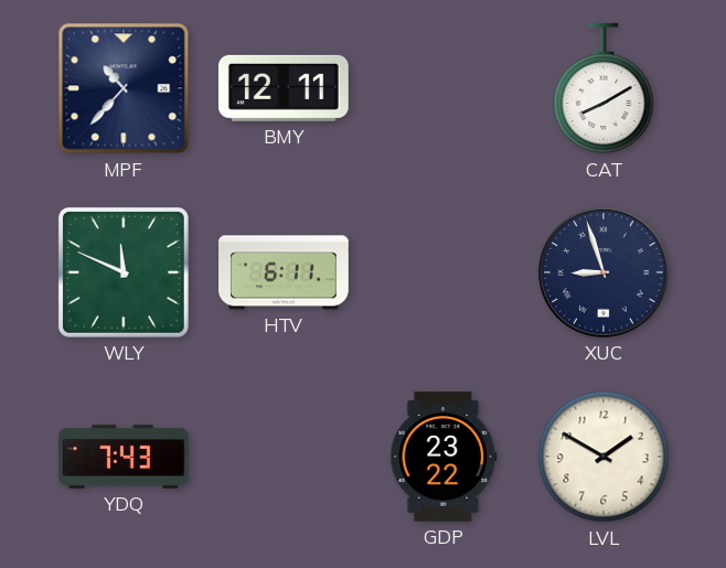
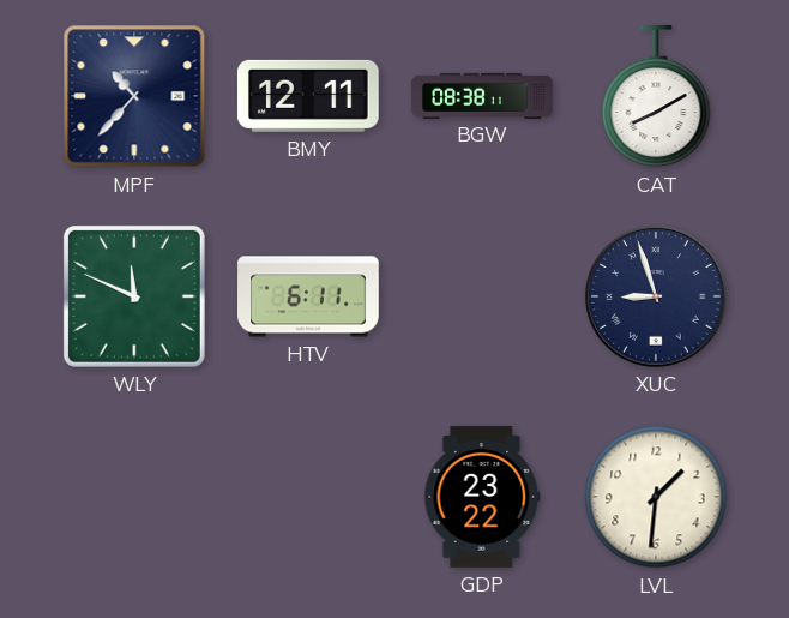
BGW: none -> 08:38 (482, 95)
YDQ: 7:43 -> none (125, 457)
LVL: 1:50 -> 1:31 (656, 497)
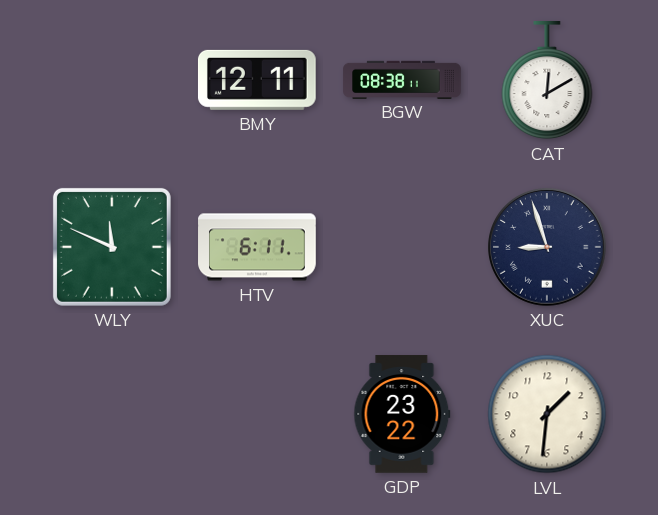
MPF: 10:37 -> none (134, 96)
CAT: 8:10 -> 12:10 (547, 81)
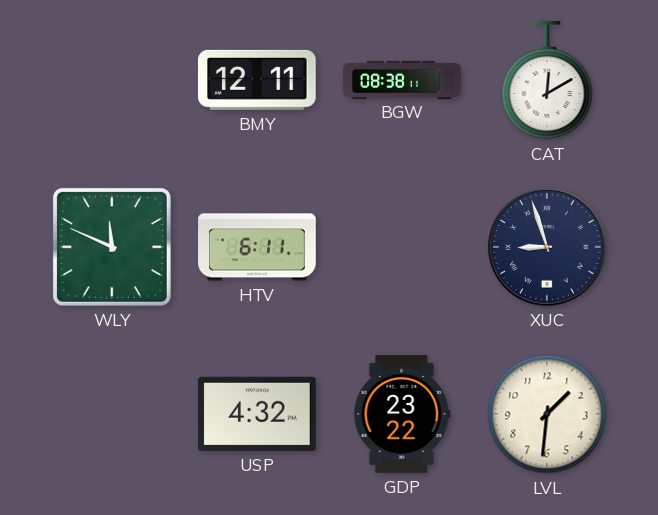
USP: none -> 4:32 (258, 414)
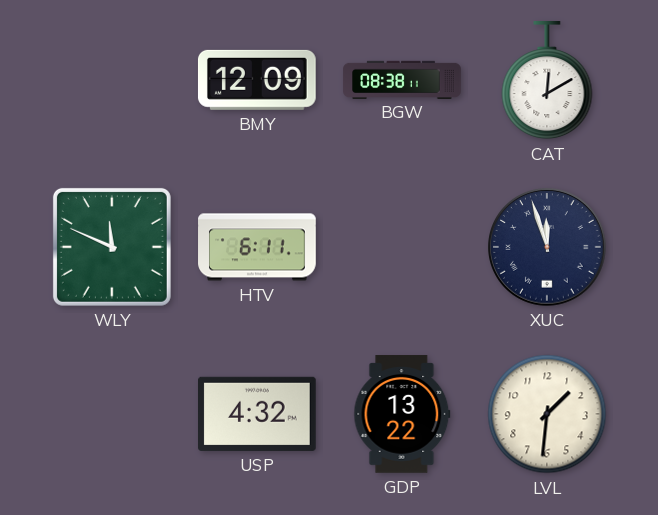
BMY: 12:11 -> 12:09 (257, 80)
XUC: 8:57 -> 11:57 (548, 248)
GDP: 23:22 -> 13:22 (402, 414)
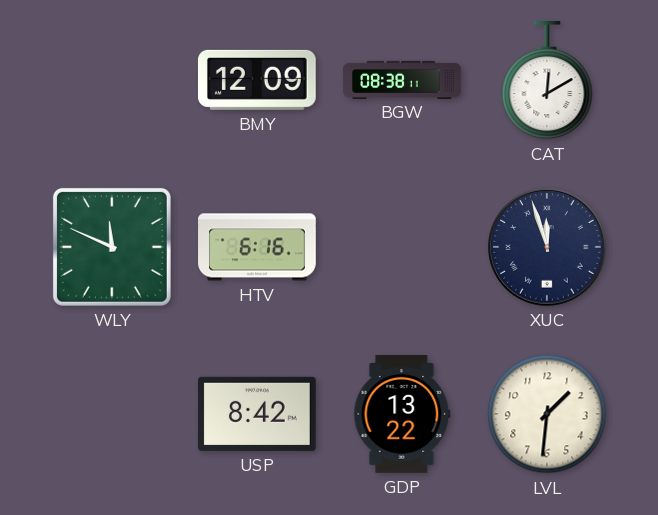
HTV: 6:11 -> 6:16 (257, 247)
USP: 4:32 -> 8:42 (258, 414)
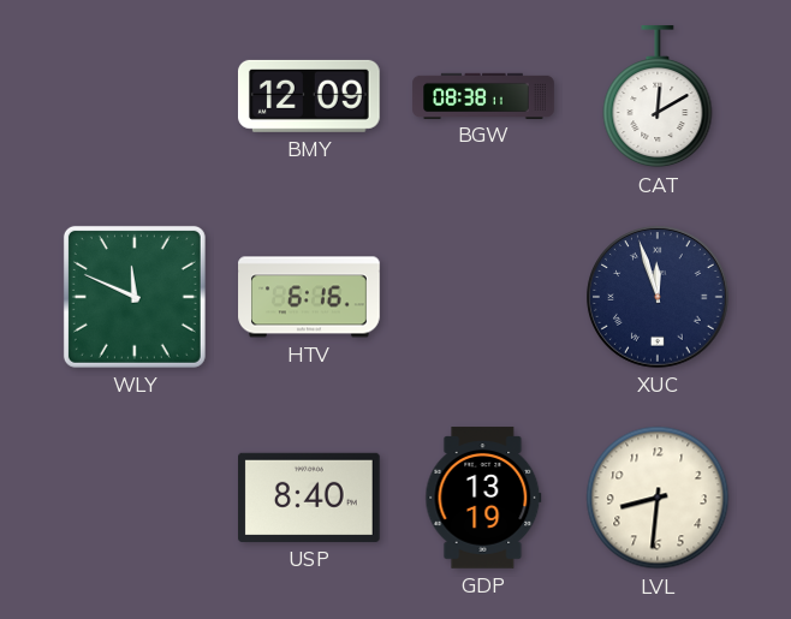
USP: 8:42 -> 8:40 (310, 498)
GDP: 13:22 -> 13:19 (483, 498)
LVL: 1:31 -> 8:31 (658, 498)
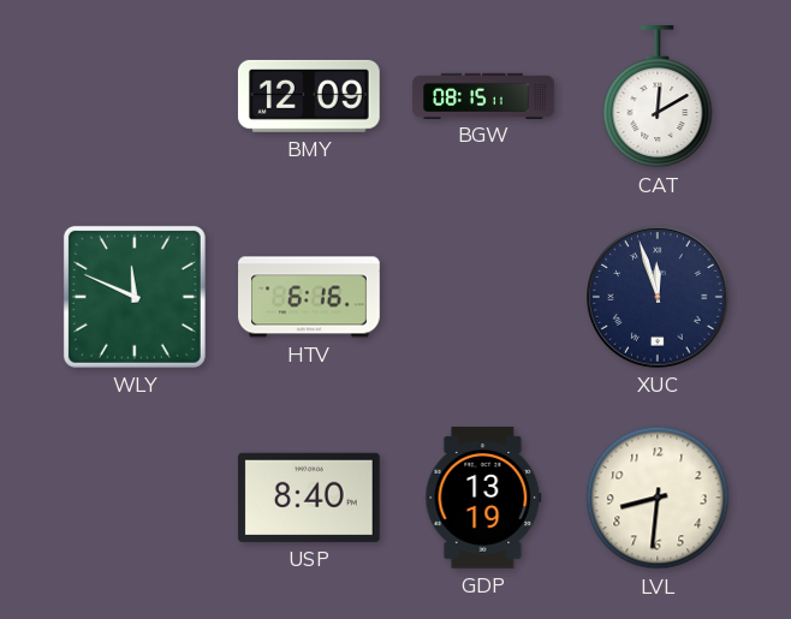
BGW: 08:38 -> 08:15 (483, 95)
